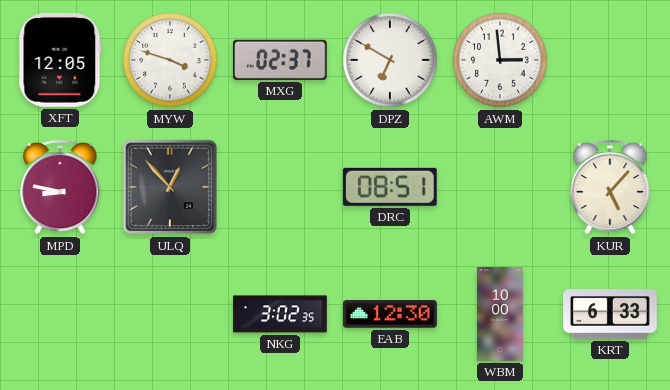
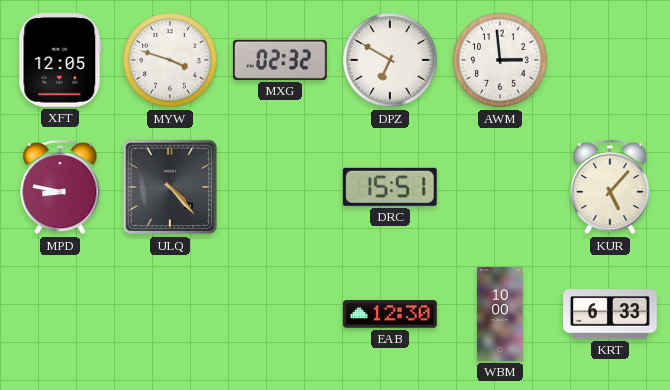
MXG: 02:37 -> 02:32 (280, 60)
ULQ: 12:53 -> 4:23 (170, 187)
DRC: 08:51 -> 15:51 (390, 187)
NKG: 3:02 -> none (280, 314)
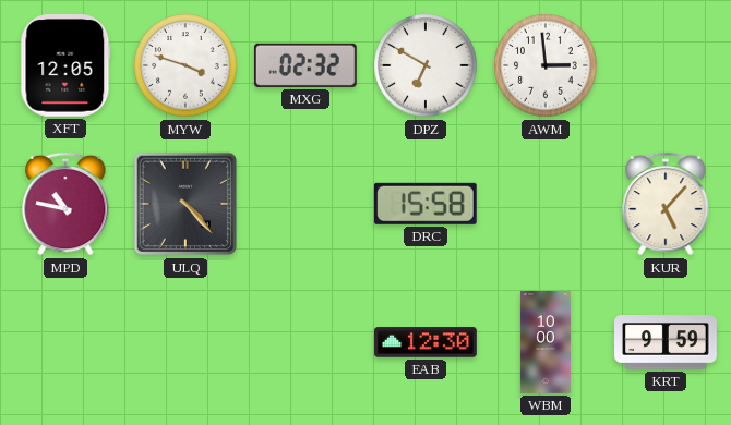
MPD: 8:47 -> 10:47 (65, 204)
DRC: 15:51 -> 15:58 (426, 204)
KRT: 6:33 -> 9:59 (666, 342)
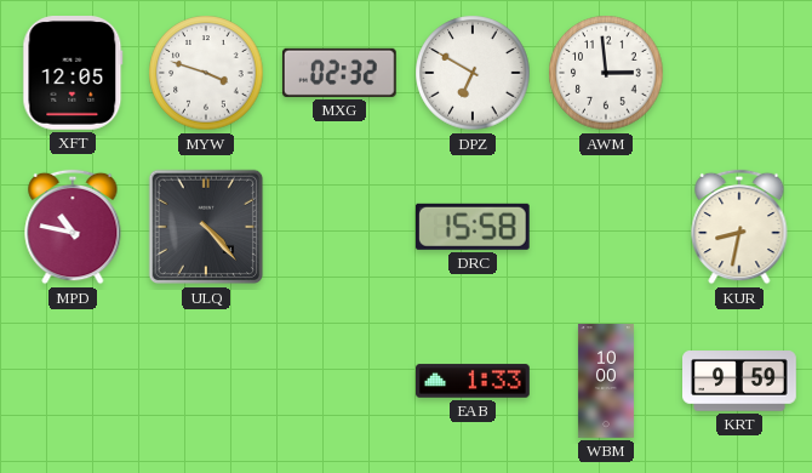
KUR: 5:07 -> 8:32 (739, 227)
EAB: 12:30 -> 1:33 (474, 381)
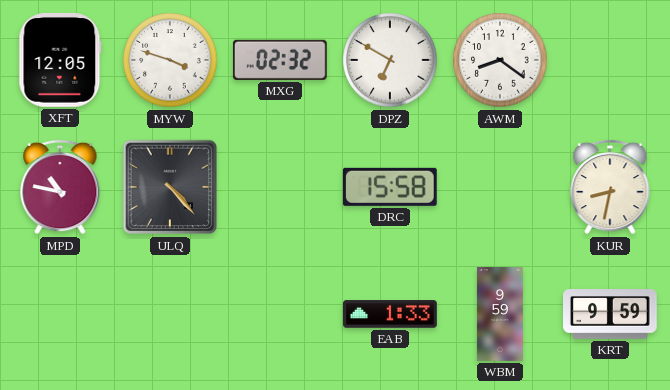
AWM: 2:59 -> 8:21 (500, 60)
WBM: 10:00 -> 9:59 (500, 314)
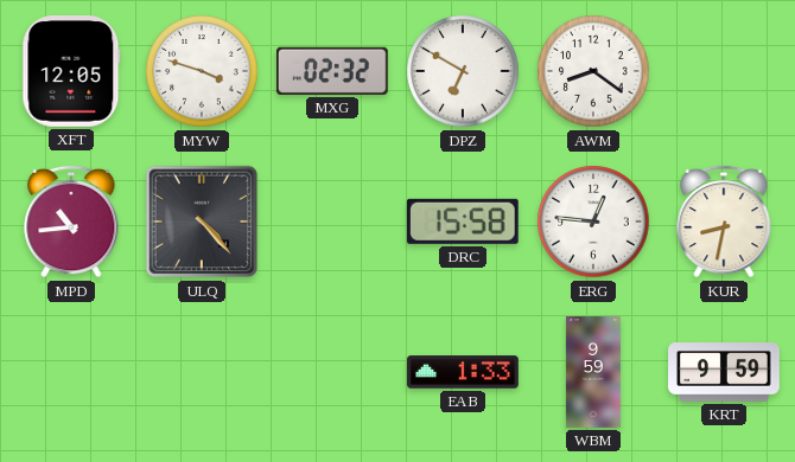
MPD: 10:47 -> 10:44 (71, 222)
ERG: none -> 12:46 (593, 222)
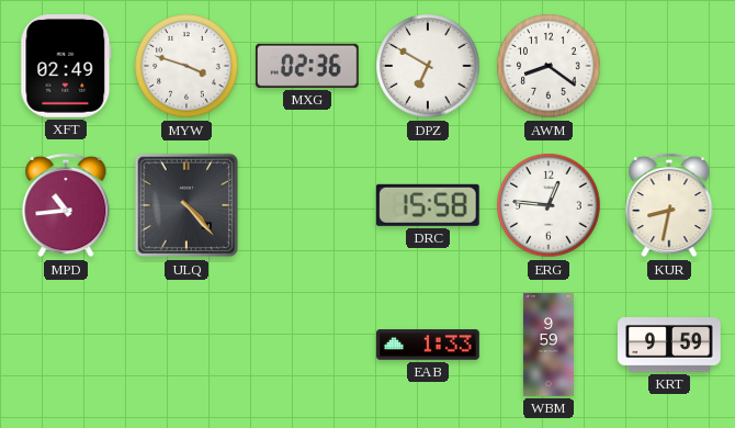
XFT: 12:05 -> 02:49 (66, 67)
MXG: 02:32 -> 02:36 (307, 66)
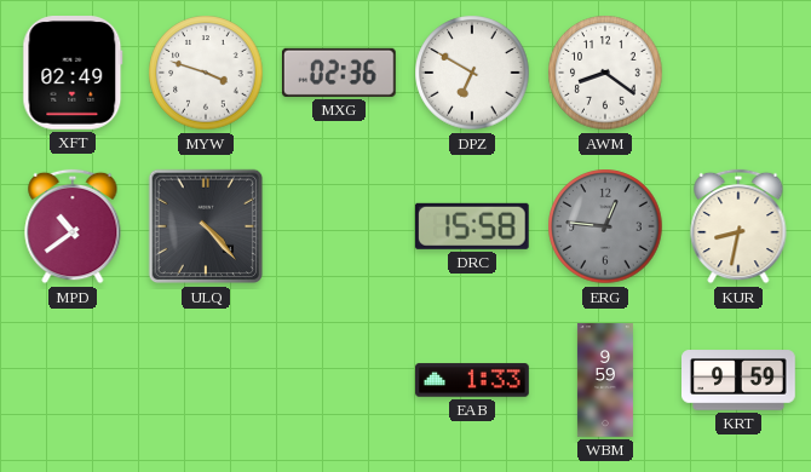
MPD: 10:44 -> 10:39 (73, 226)
ERG dial: white -> grey (605, 226)
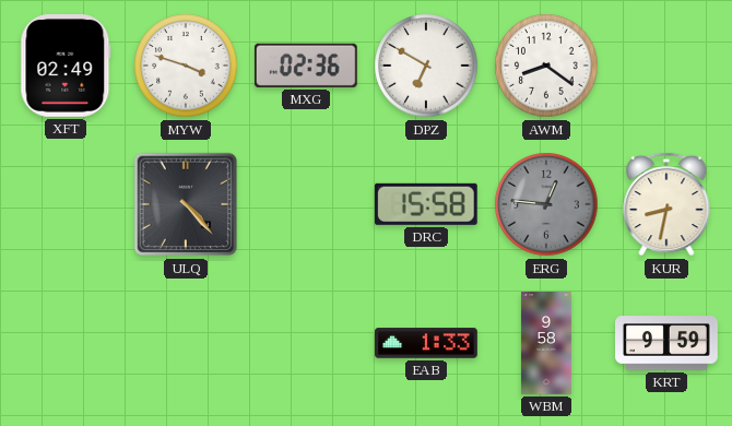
MPD: 10:39 -> none (73, 226)
WBM: 9:59 -> 9:58 (546, 343)
